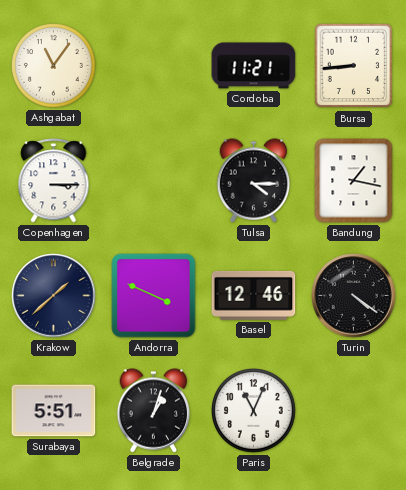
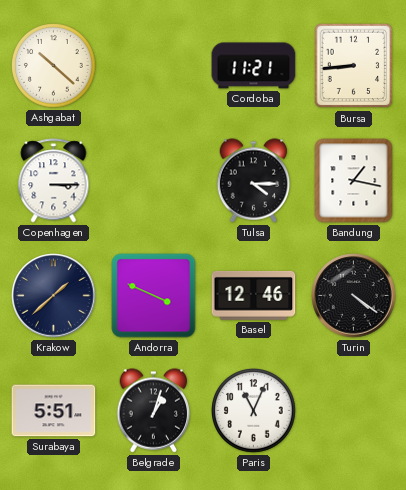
Ashgabat: 11:06 -> 10:22 (54, 66)
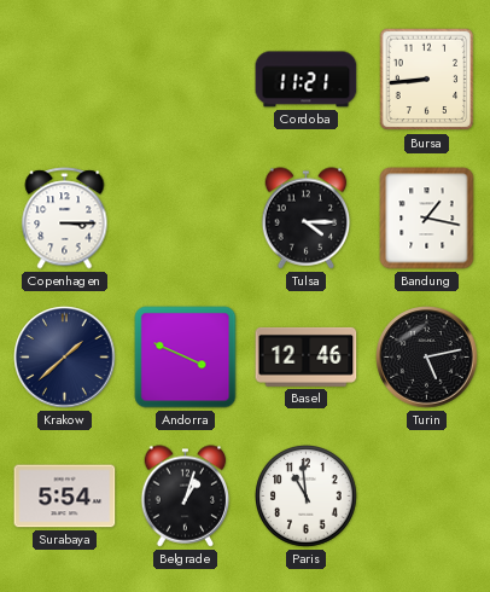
Ashgabat: 10:22 -> none (54, 66)
Turin: 4:21 -> 5:13 (427, 358)
Surabaya: 5:51 -> 5:54 (65, 497)
Paris: 11:04 -> 10:59 (307, 497)
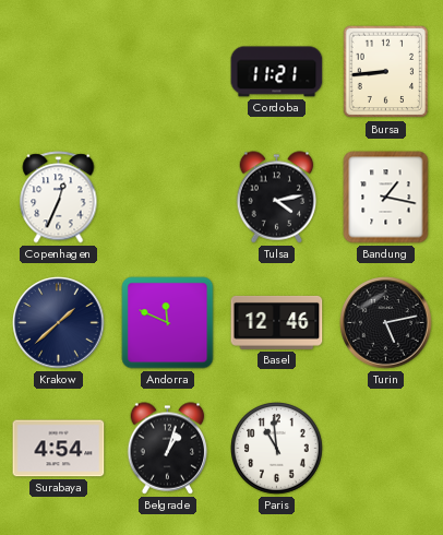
Copenhagen: 3:15 -> 12:34 (59, 198)
Tulsa: 4:15 -> 4:13 (277, 198)
Andorra: 3:49 -> 11:49 (168, 323)
Surabaya: 5:54 -> 4:54 (59, 449)
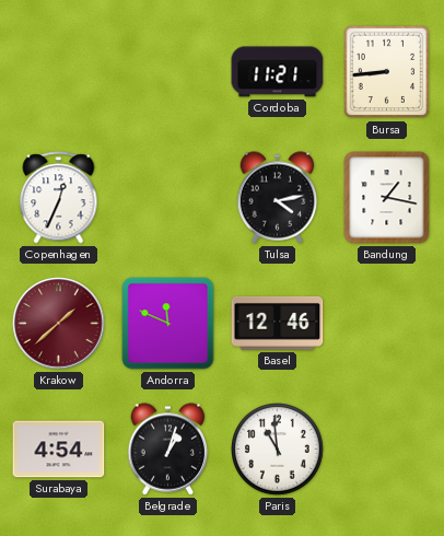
Krakow dial: navy -> burgundy (59, 324)
Turin: 5:13 -> none (386, 323)
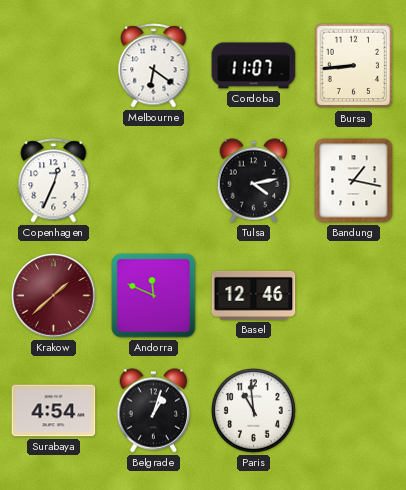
Melbourne: none -> 6:21 (154, 66)
Cordoba: 11:21 -> 11:07 (254, 66)
